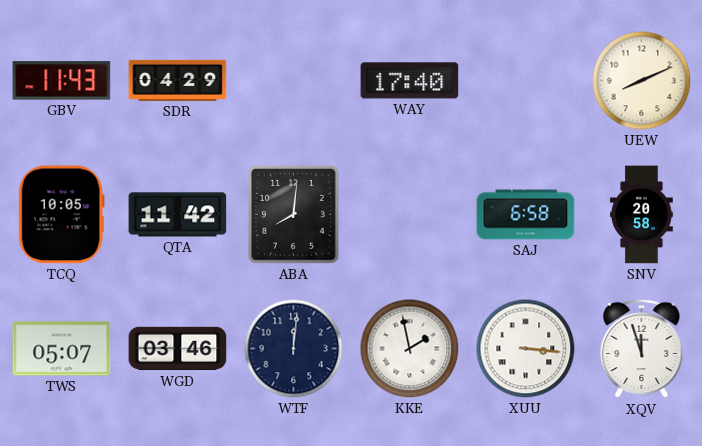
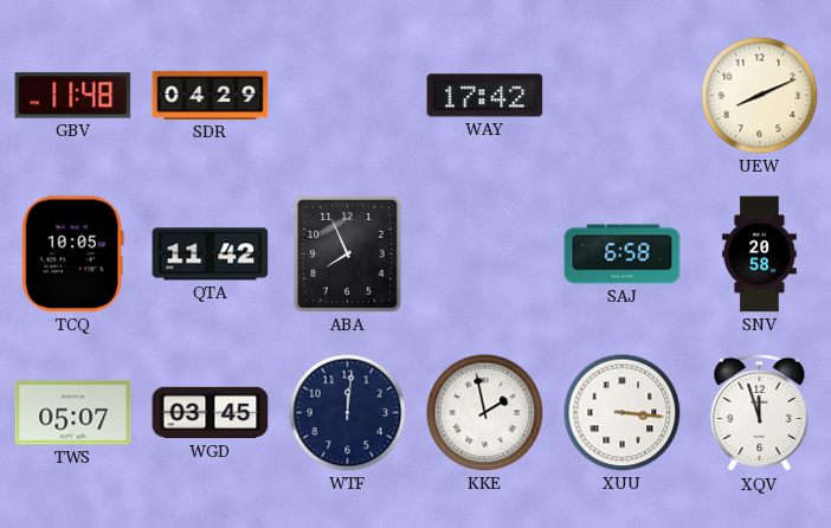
GBV: 11:43 -> 11:48 (73, 96)
WAY: 17:40 -> 17:42 (485, 96)
ABA: 8:01 -> 7:56 (348, 255)
WGD: 03:46 -> 03:45 (211, 413)
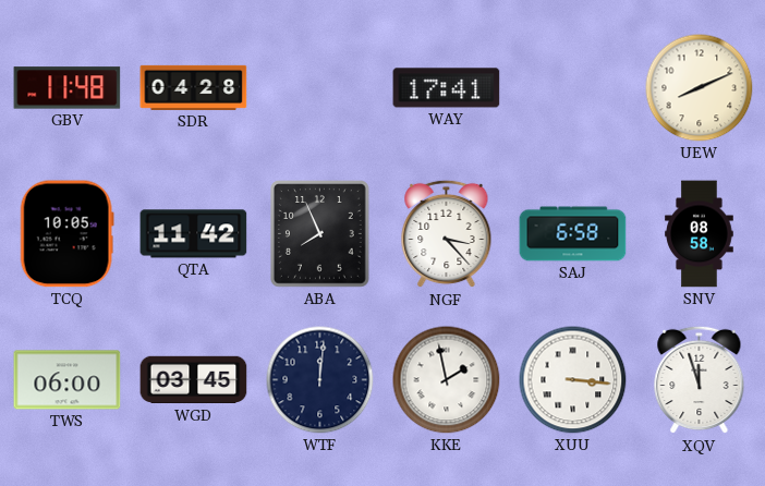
SDR: 04:29 -> 04:28 (194, 87)
WAY: 17:42 -> 17:41 (447, 88)
NGF: none -> 3:23 (447, 234)
SNV: 20:58 -> 08:58 (700, 234)
TWS: 05:07 -> 06:00 (68, 380)
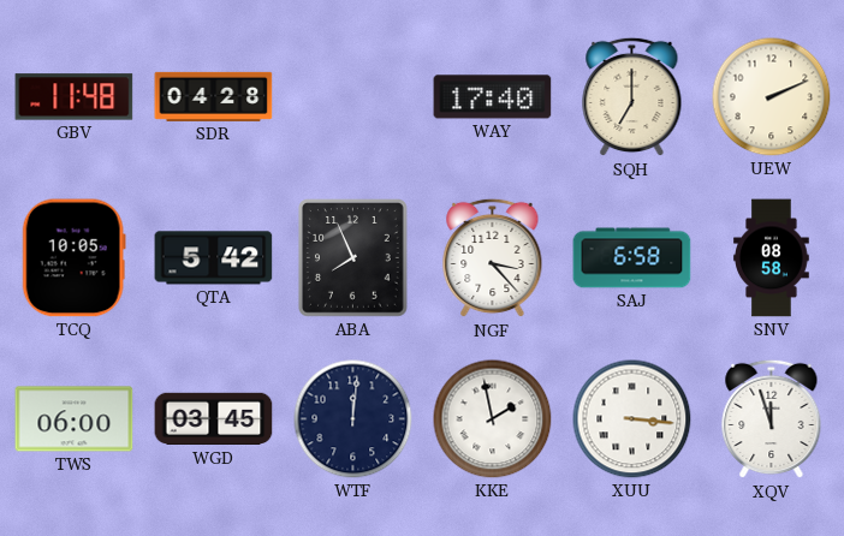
WAY: 17:41 -> 17:40 (493, 97)
SQH: none -> 7:00 (632, 97)
UEW: 8:11 -> 2:11 (772, 97)
QTA: 11:42 -> 5:42 (214, 258)
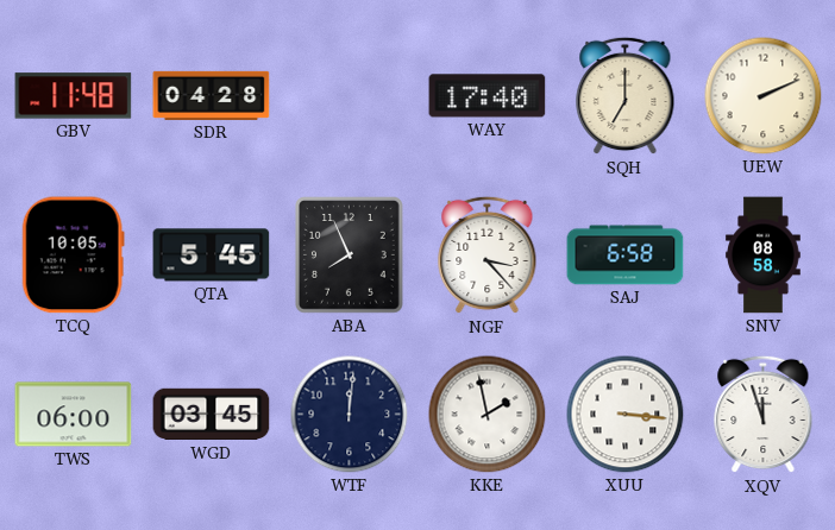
QTA: 5:42 -> 5:45 (212, 255)
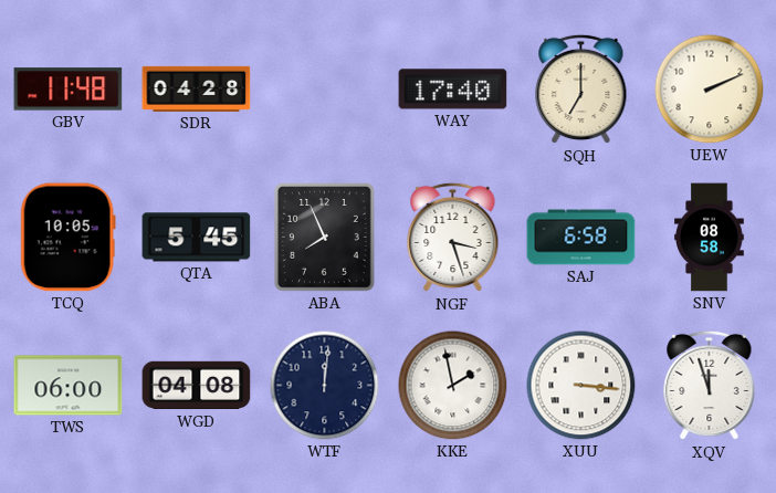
NGF: 3:23 -> 3:27 (453, 238)
WGD: 03:45 -> 04:08 (197, 386)
